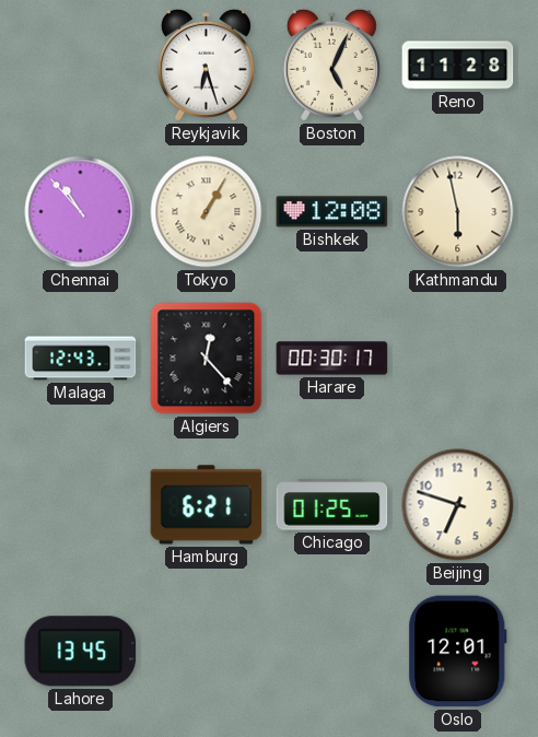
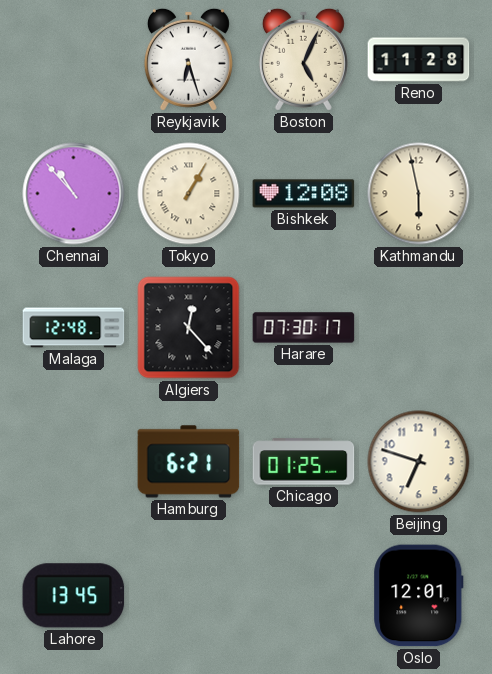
Malaga: 12:43 -> 12:48 (74, 328)
Harare: 00:30 -> 07:30 (304, 328)
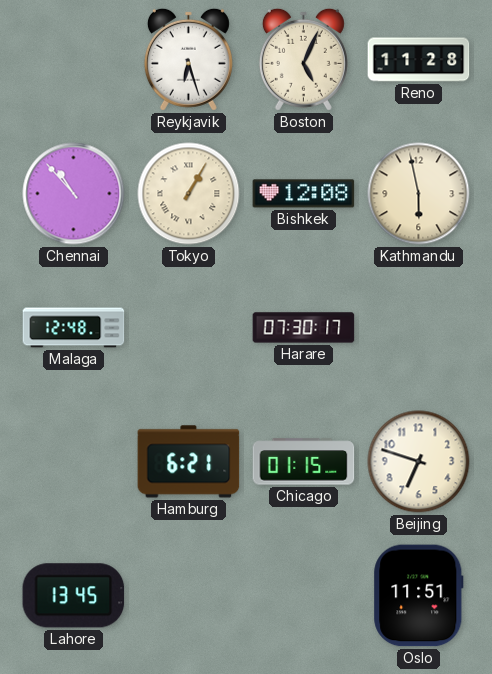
Algiers: 12:23 -> none (189, 328)
Chicago: 01:25 -> 01:15 (304, 462)
Oslo: 12:01 -> 11:51 (419, 596)
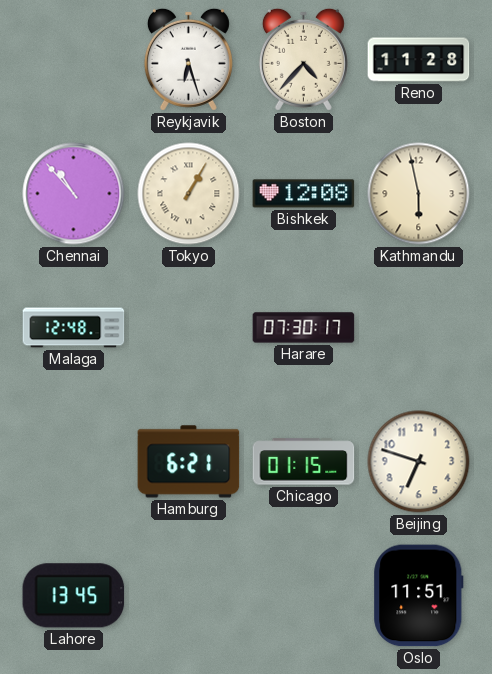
Boston: 5:04 -> 4:37 (303, 59)
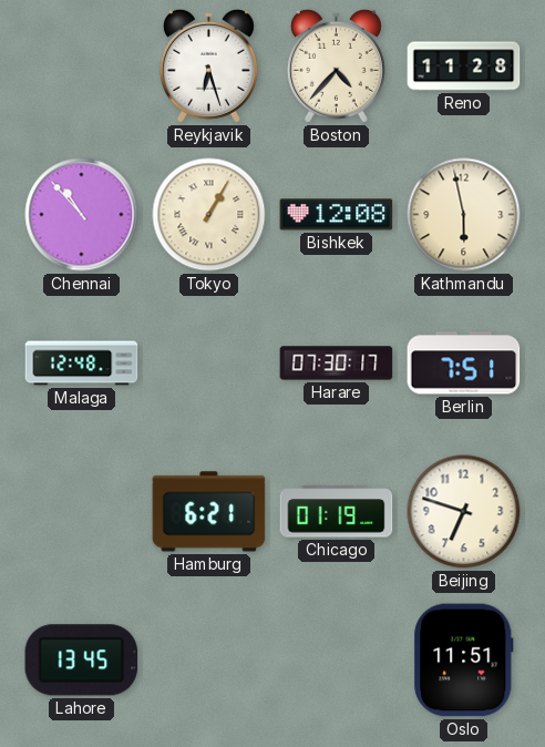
Berlin: none -> 7:51 (464, 364)
Chicago: 01:15 -> 01:19 (337, 512)
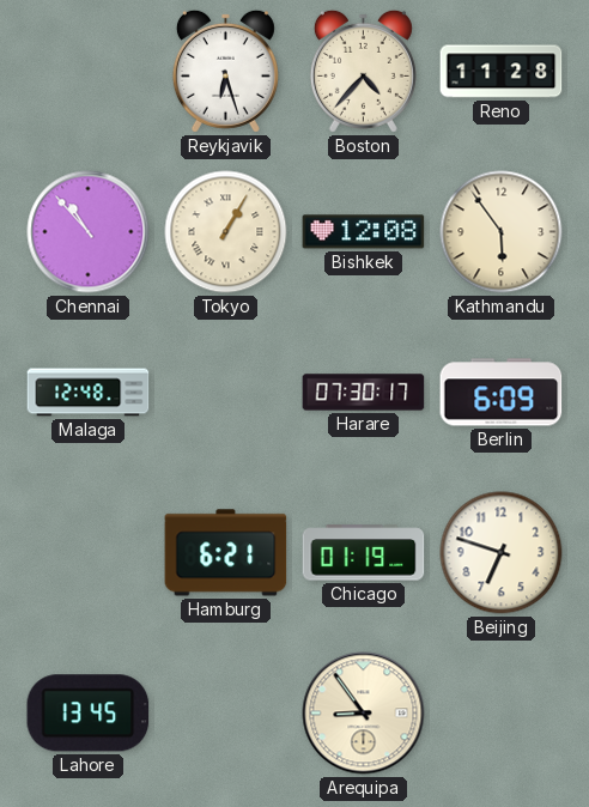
Kathmandu: 5:58 -> 5:54 (502, 232)
Berlin: 7:51 -> 6:09 (502, 393)
Arequipa: none -> 8:54 (364, 714)
Oslo: 11:51 -> none (464, 661)
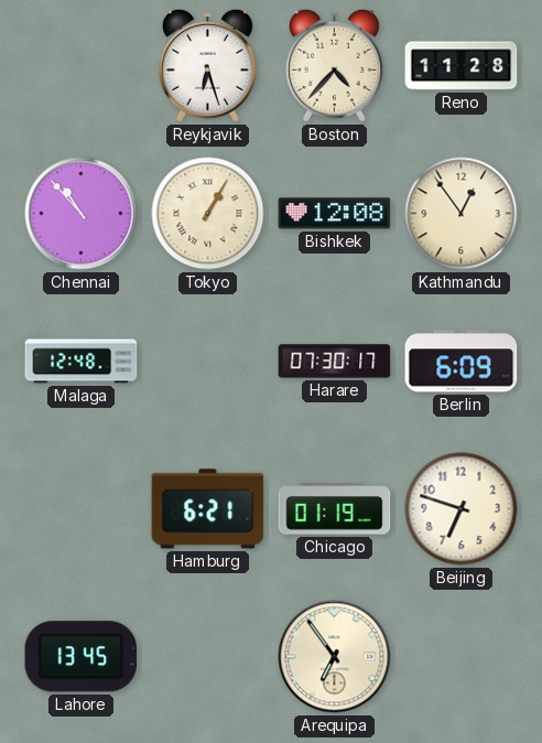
Kathmandu: 5:54 -> 12:54 (462, 214)
Arequipa: 8:54 -> 6:54 (335, 657)
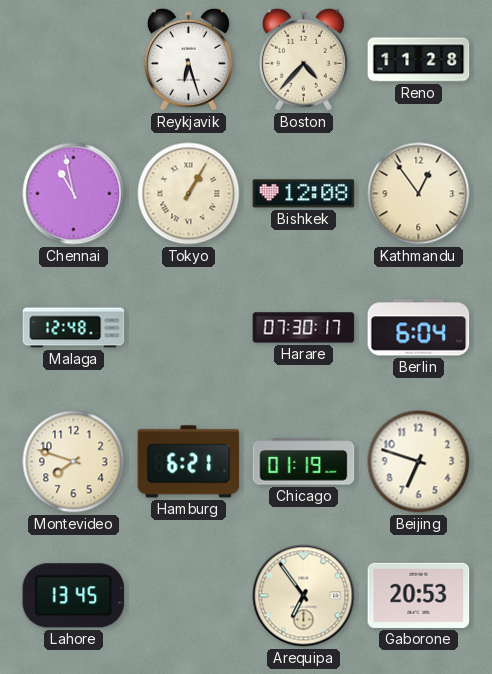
Chennai: 10:53 -> 10:58 (74, 194)
Berlin: 6:09 -> 6:04 (419, 328)
Montevideo: none -> 7:48 (74, 462)
Gaborone: none -> 20:53 (419, 595)
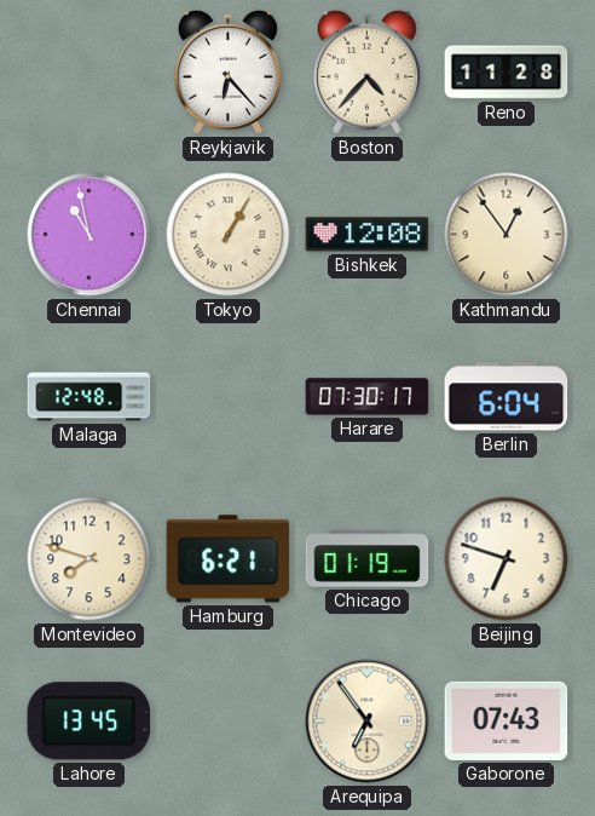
Reykjavik: 6:27 -> 6:23 (227, 71)
Gaborone: 20:53 -> 07:43 (507, 720)
